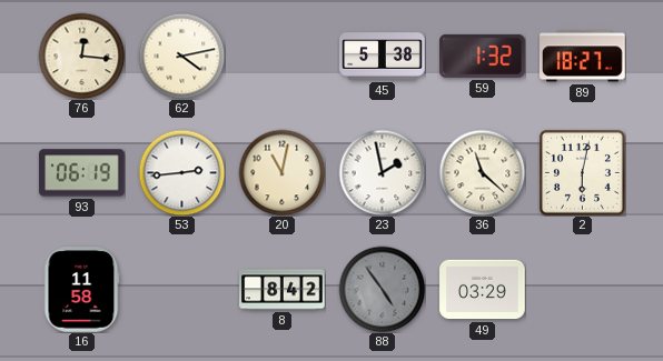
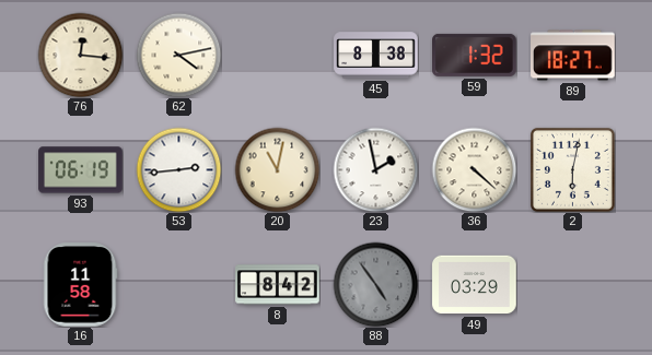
45: 5:38 -> 8:38 (376, 56)
36: 11:22 -> 4:22 (474, 169)
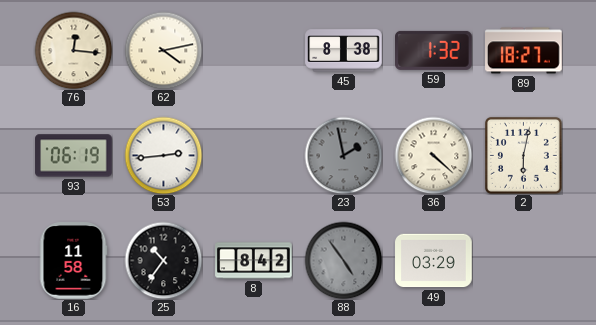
20: 11:02 -> none (277, 169)
23 dial: white -> grey (343, 155)
25: none -> 10:36 (163, 260)
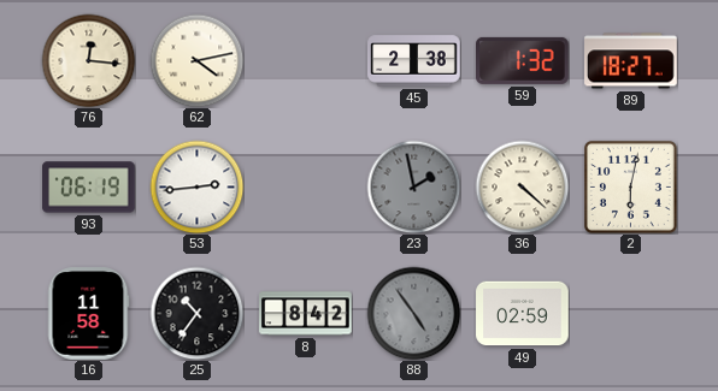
45: 8:38 -> 2:38 (414, 61)
49: 03:29 -> 02:59 (523, 314)
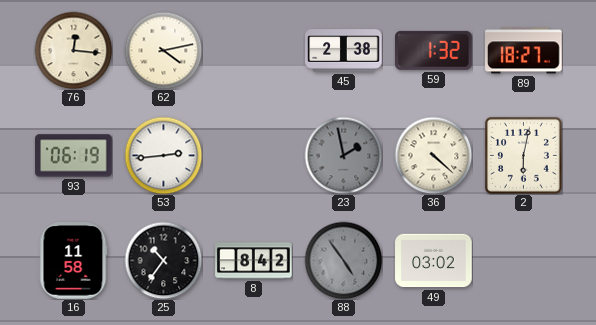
49: 02:59 -> 03:02 (434, 261)
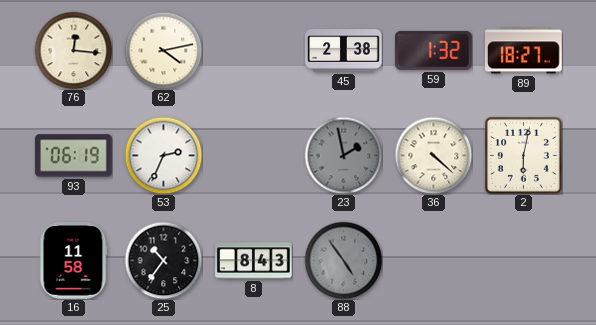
53: 2:44 -> 2:34 (163, 155)
8: 8:42 -> 8:43 (254, 261)
49: 03:02 -> none (434, 261)
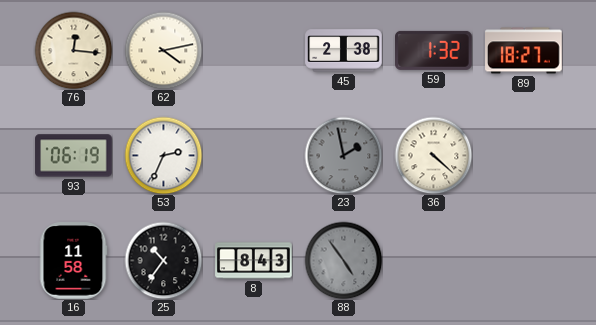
2: 6:02 -> none (523, 155)
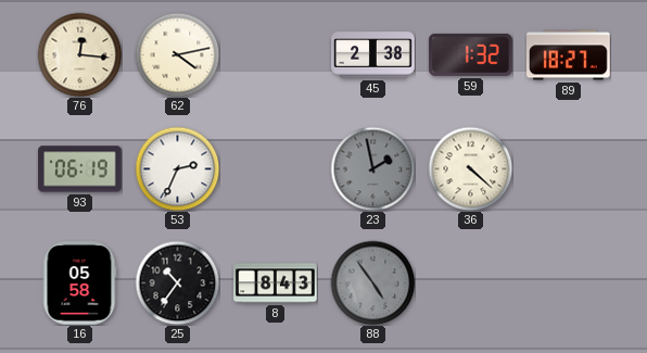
16: 11:58 -> 05:58 (79, 283)
